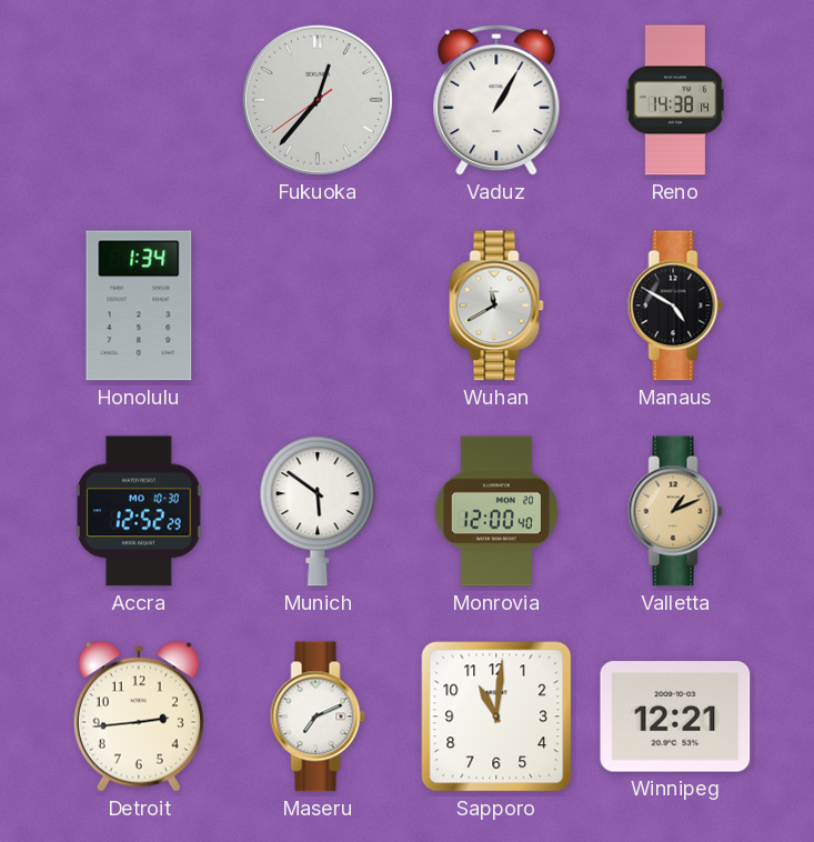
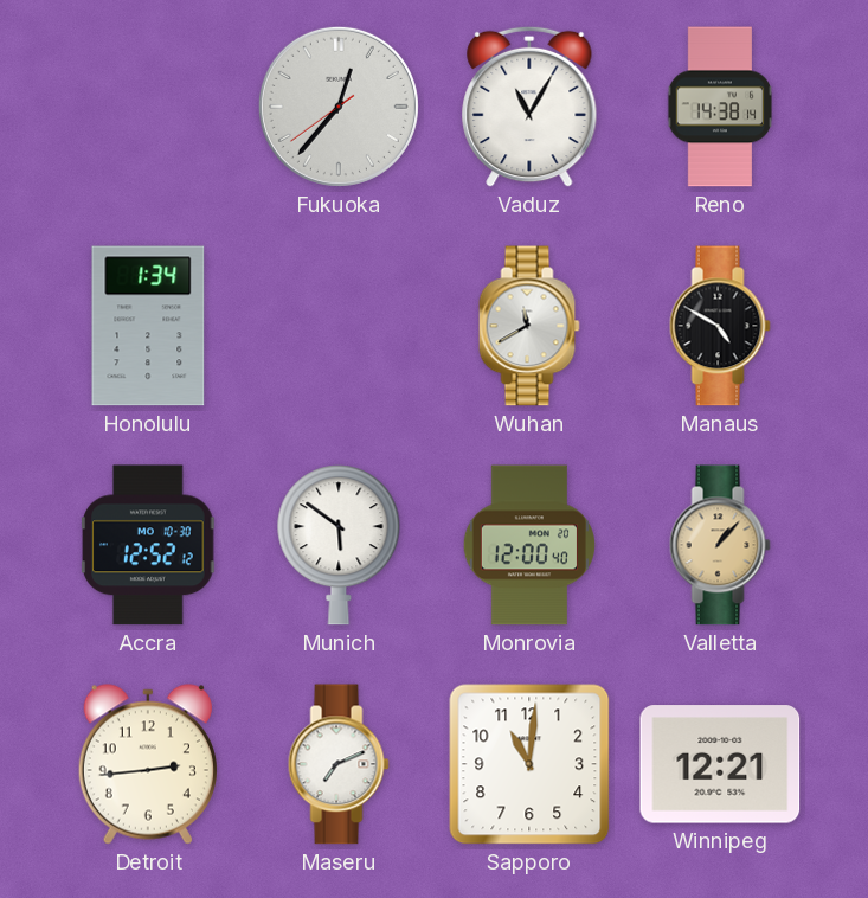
Vaduz: 1:05 -> 11:05 (529, 107)
Accra: 12:52:29 -> 12:52:12 (148, 545)
Valletta: 1:11 -> 1:07 (720, 545)
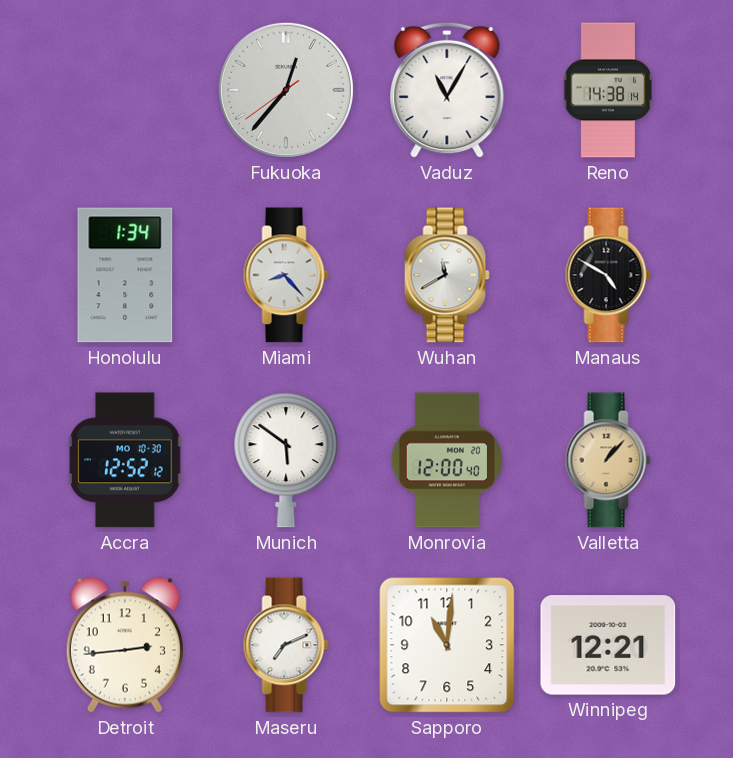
Miami: none -> 8:23 (286, 275)
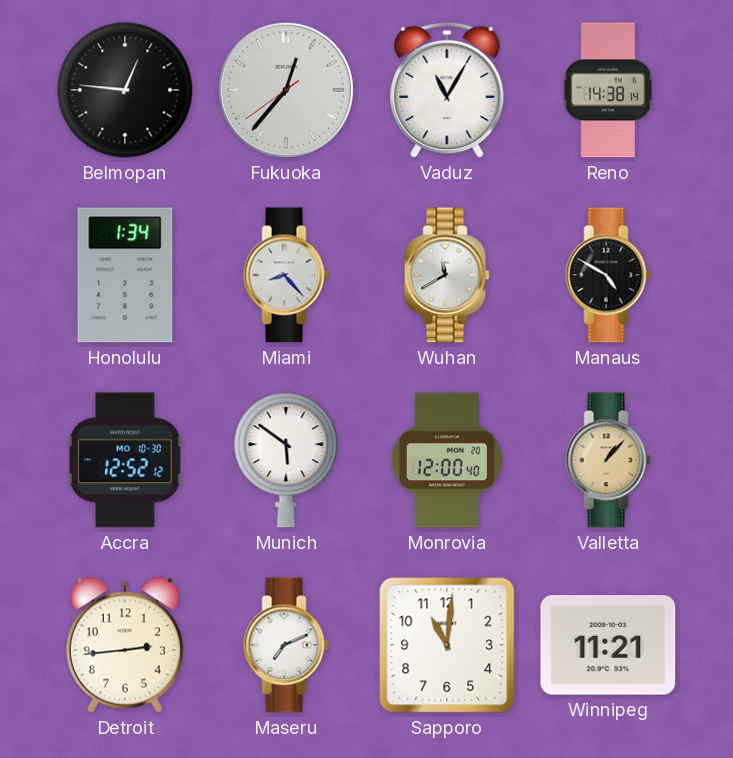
Belmopan: none -> 12:46 (125, 90)
Winnipeg: 12:21 -> 11:21 (608, 645)
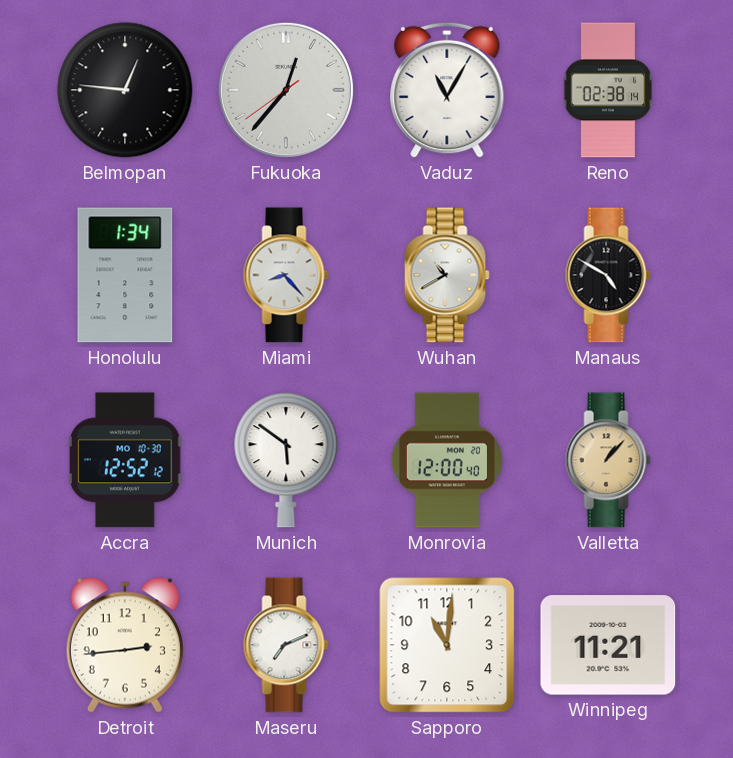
Reno: 14:38 -> 02:38 (608, 90)
Wuhan: 11:40 -> 10:40 (447, 275)
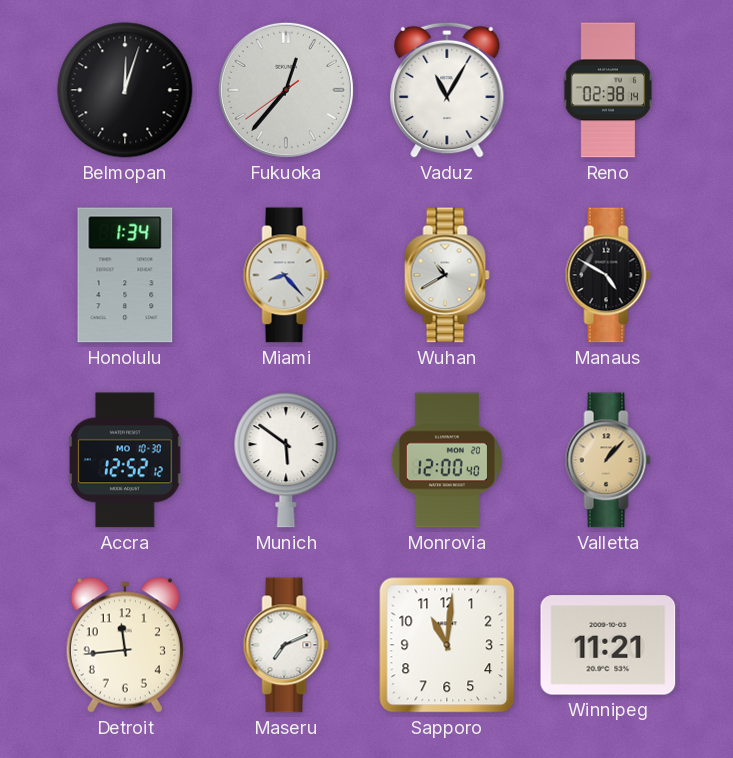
Belmopan: 12:46 -> 12:03 (125, 90)
Detroit: 2:44 -> 11:44 (125, 645)
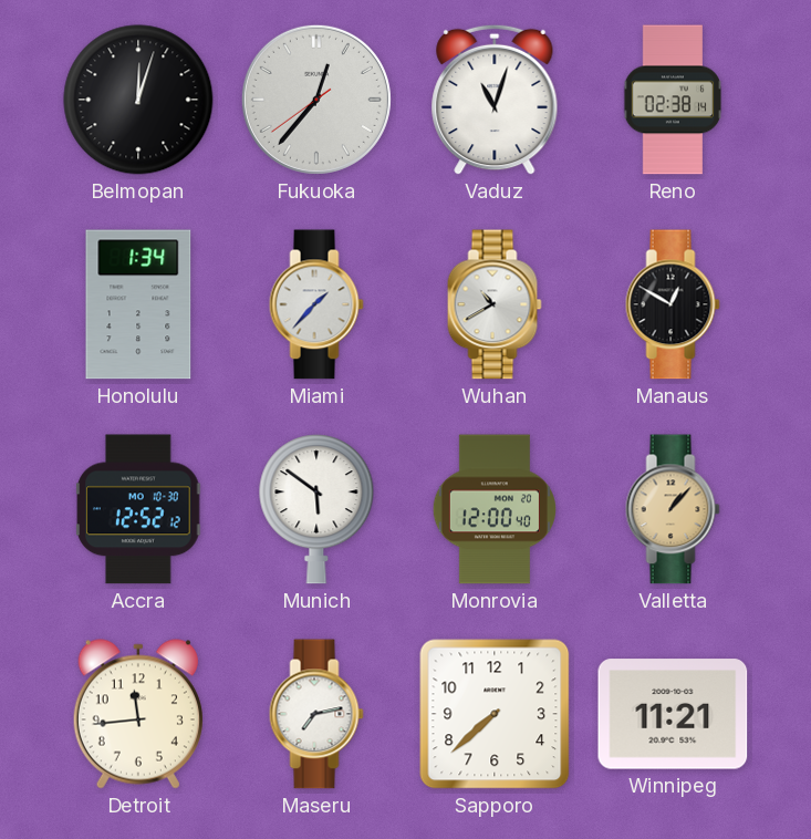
Vaduz: 11:05 -> 11:03 (495, 100)
Miami: 8:23 -> 1:37 (316, 304)
Manaus: 4:50 -> 12:50 (673, 304)
Maseru: 7:11 -> 7:13 (316, 714)
Sapporo: 11:01 -> 7:38 (495, 714)
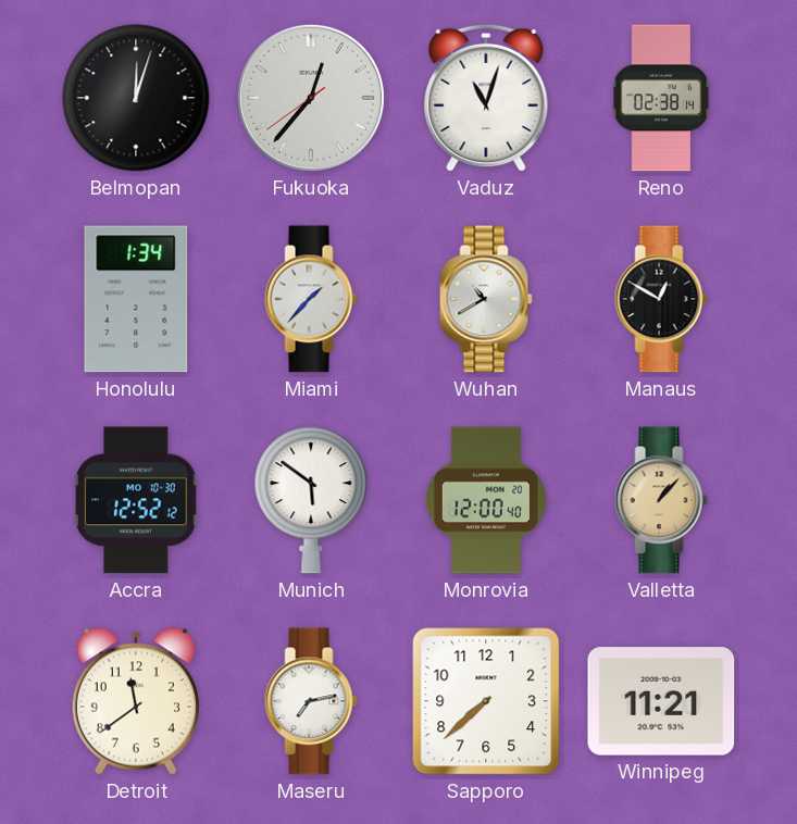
Detroit: 11:44 -> 11:39 (136, 701)
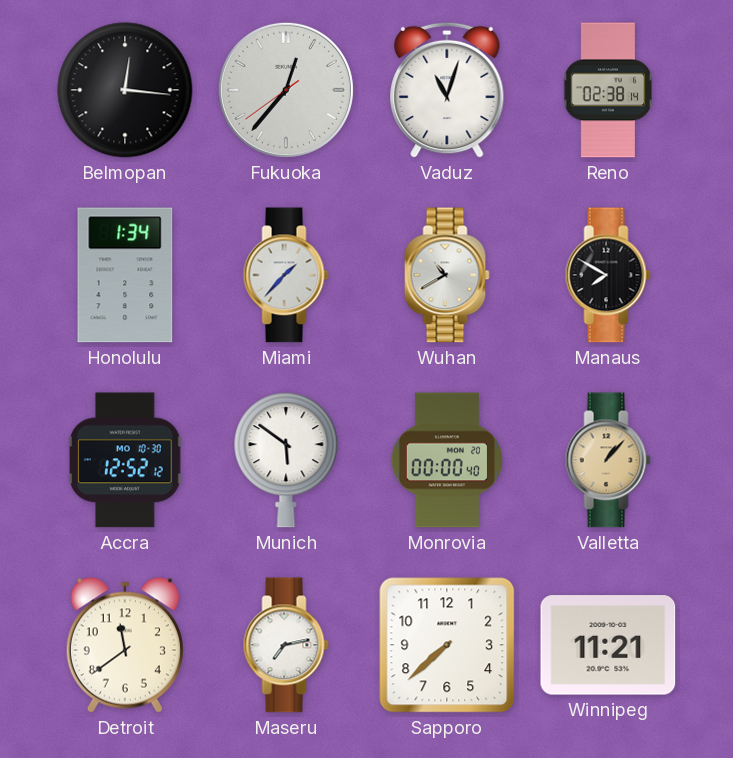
Belmopan: 12:03 -> 12:16 (125, 90)
Manaus: 12:50 -> 7:50 (608, 275)
Monrovia: 12:00 -> 00:00 (447, 460)
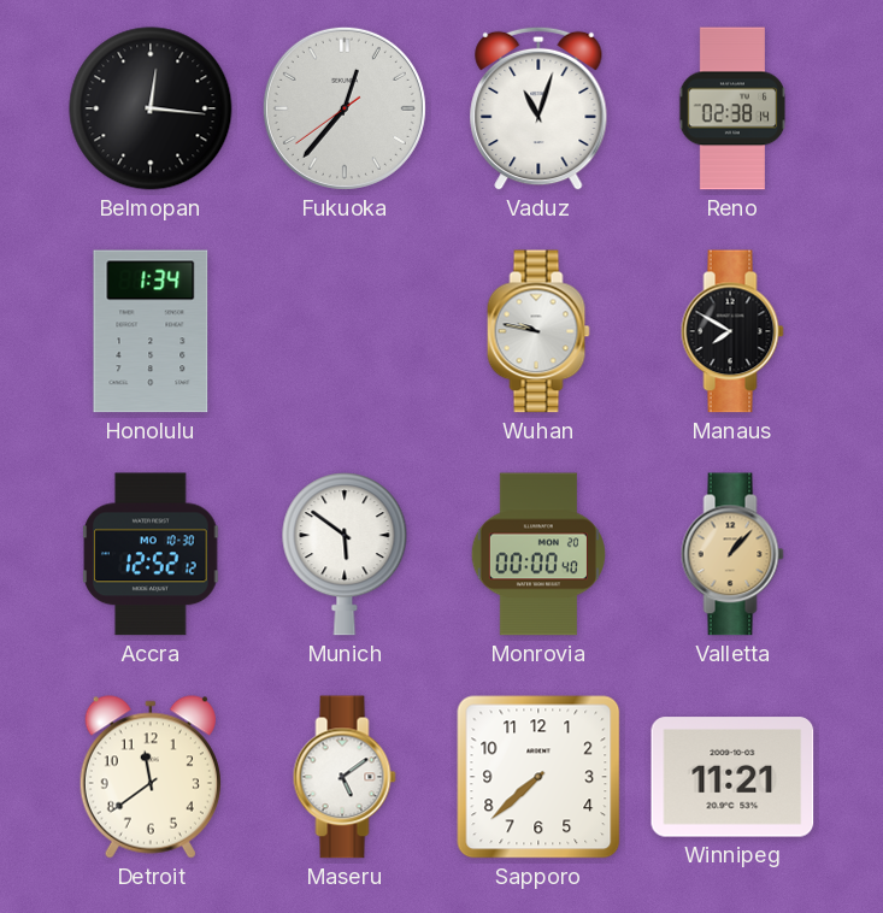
Miami: 1:37 -> none (286, 275)
Wuhan: 10:40 -> 9:47 (538, 331)
Maseru: 7:13 -> 5:09 (345, 777)
